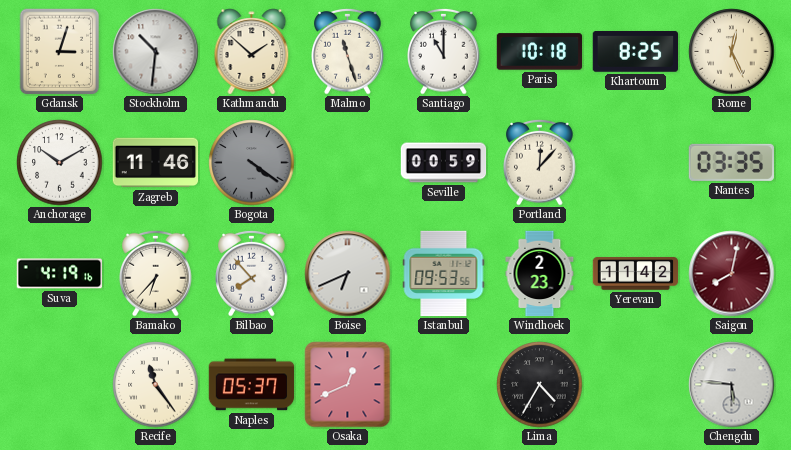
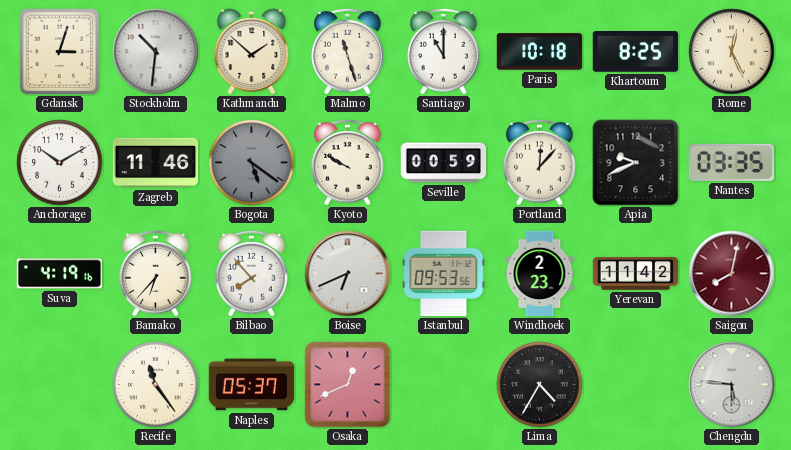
Bogota: 4:21 -> 5:21 (252, 163)
Kyoto: none -> 9:50 (348, 162)
Apia: none -> 9:41 (636, 163)
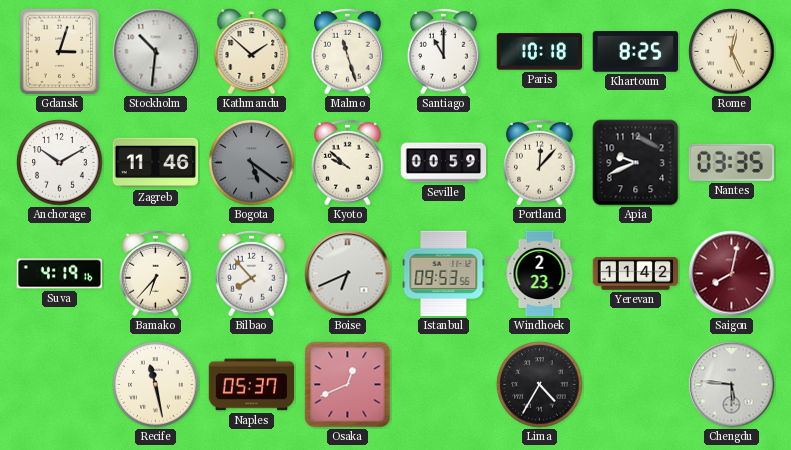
Kyoto: 9:50 -> 9:52 (348, 162)
Recife: 11:24 -> 11:28 (156, 385)
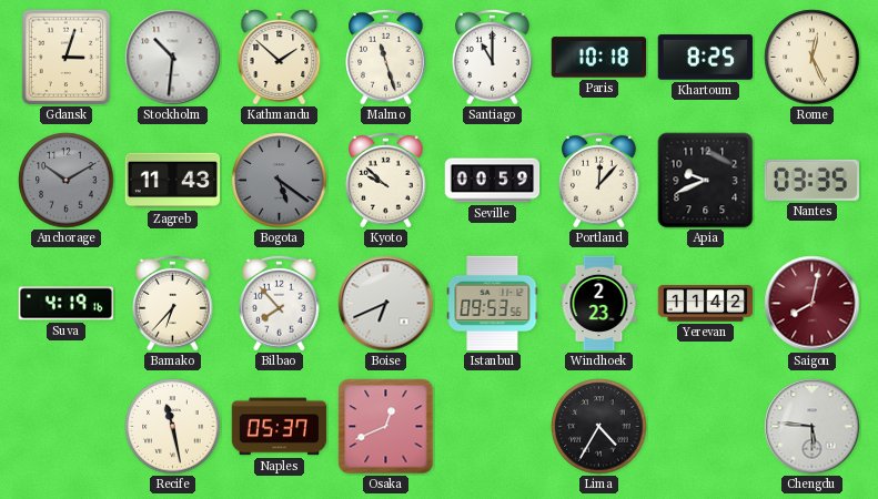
Anchorage dial: white -> grey (67, 181)
Zagreb: 11:46 -> 11:43 (173, 181)
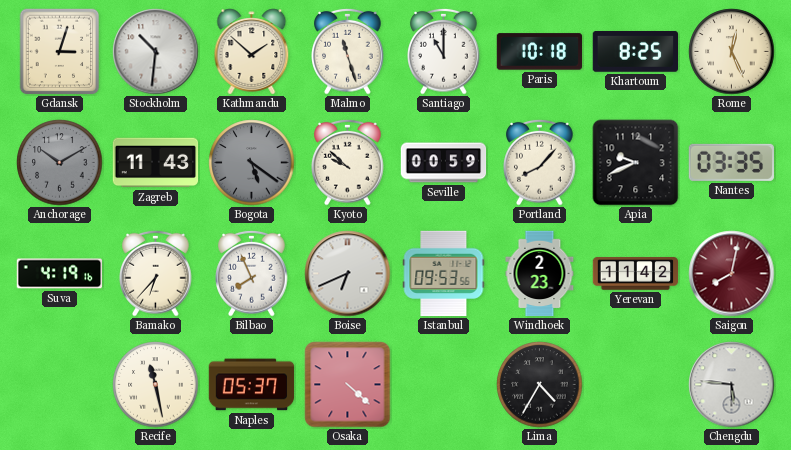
Portland: 12:07 -> 8:07 (540, 162)
Bilbao: 7:53 -> 7:56 (252, 273)
Osaka: 12:41 -> 4:22 (348, 385)
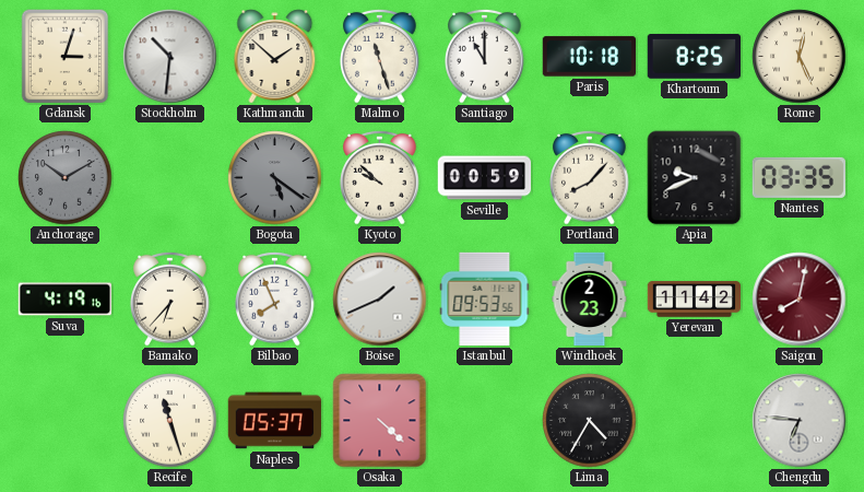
Zagreb: 11:43 -> none (156, 163)
Boise: 6:41 -> 1:41 (380, 300)
Recife: 11:28 -> 11:27 (170, 421)
Chengdu: 5:46 -> 6:46 (800, 421)
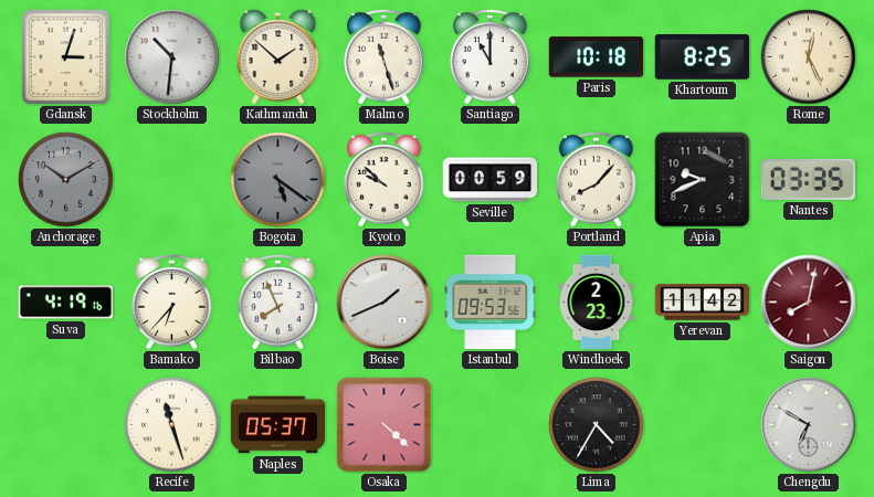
Chengdu: 6:46 -> 6:50 (809, 425)
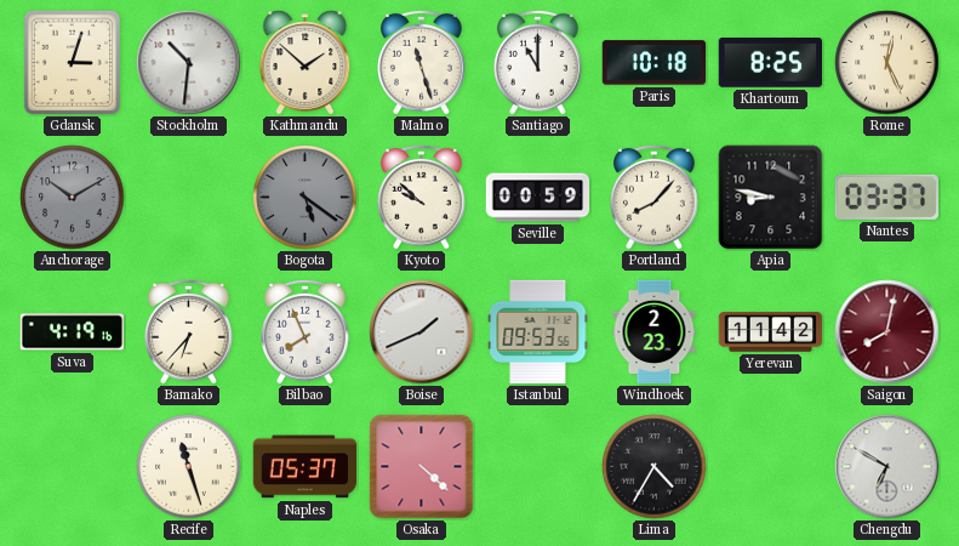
Apia: 9:41 -> 8:47 (771, 198)
Nantes: 03:35 -> 03:37 (886, 197)
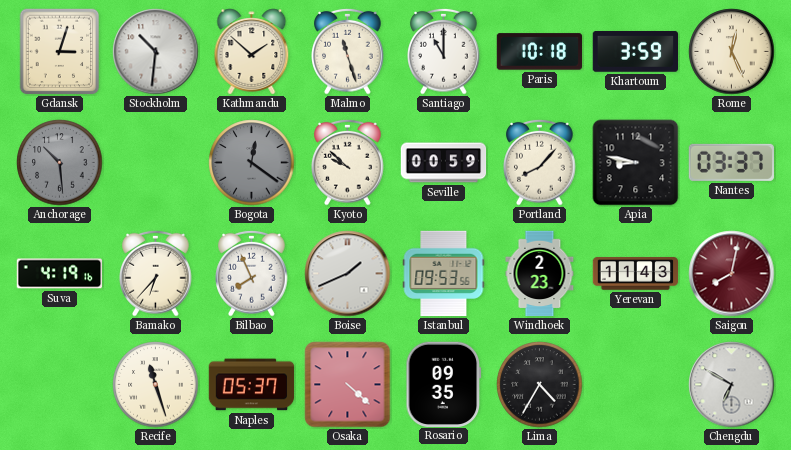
Khartoum: 8:25 -> 3:59 (635, 52)
Anchorage: 10:10 -> 10:29 (60, 163)
Bogota: 5:21 -> 12:21 (252, 163)
Yerevan: 11:42 -> 11:43 (636, 274)
Rosario: none -> 09:35 (444, 384)
